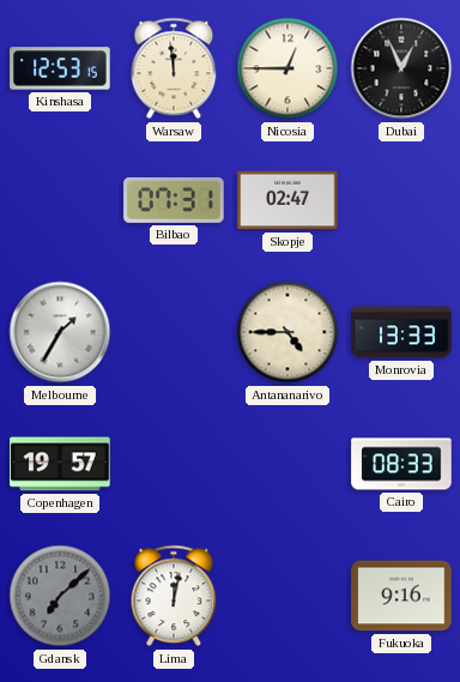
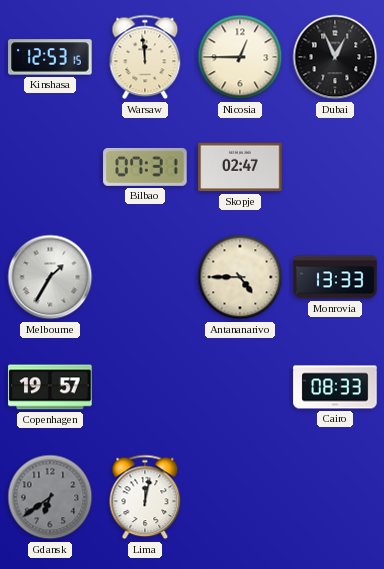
Gdansk: 7:08 -> 6:39 (50, 497)
Fukuoka: 9:16 -> none (401, 596)
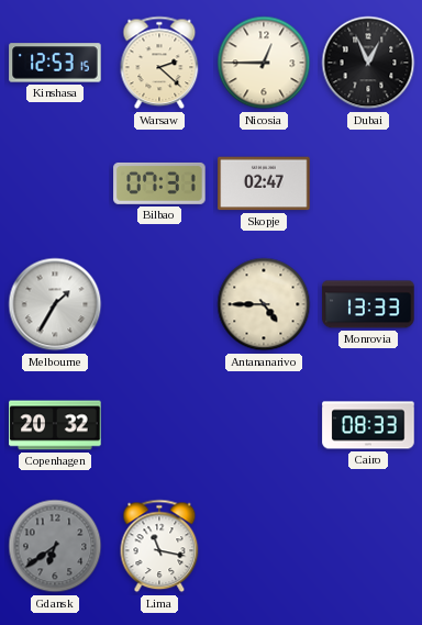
Warsaw: 11:59 -> 2:22 (159, 63)
Copenhagen: 19:57 -> 20:32 (55, 425)
Lima: 12:02 -> 11:17 (159, 546)
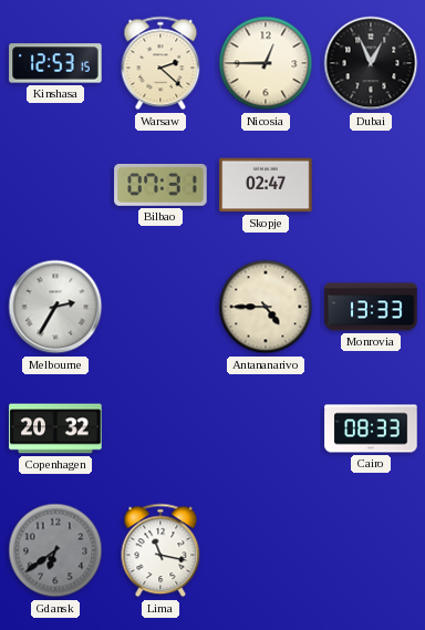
Melbourne: 1:35 -> 2:35 (55, 307)
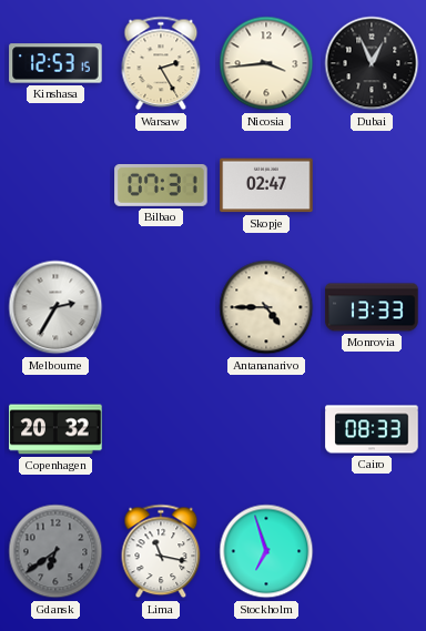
Warsaw: 2:22 -> 2:25 (161, 63)
Nicosia: 12:45 -> 3:44 (266, 63)
Stockholm: none -> 6:57 (266, 551)
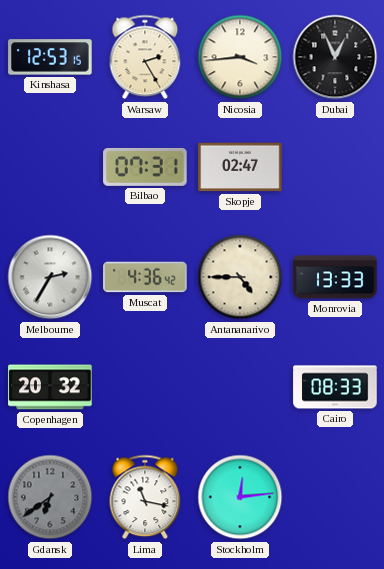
Muscat: none -> 4:36 (145, 277)
Stockholm: 6:57 -> 12:14 (240, 497)
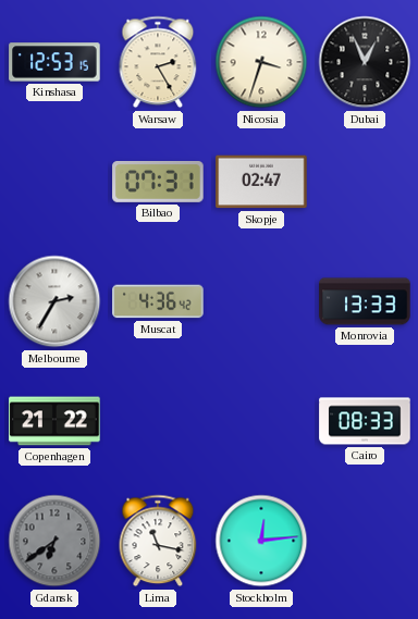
Nicosia: 3:44 -> 3:33 (261, 62)
Antananarivo: 4:45 -> none (240, 277)
Copenhagen: 20:32 -> 21:22 (54, 421)
